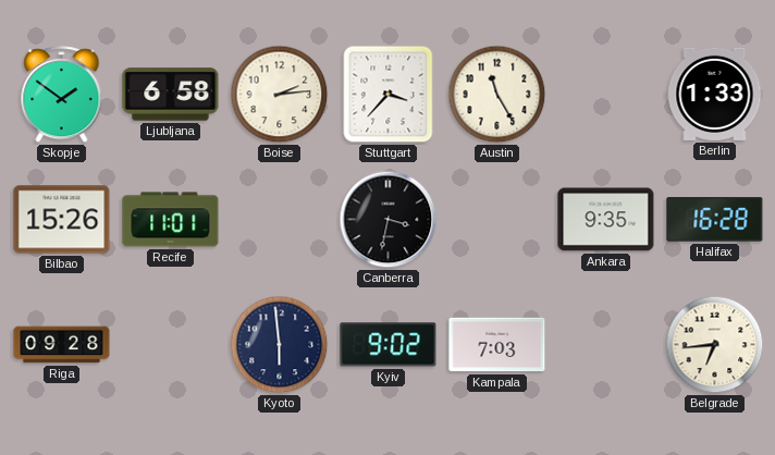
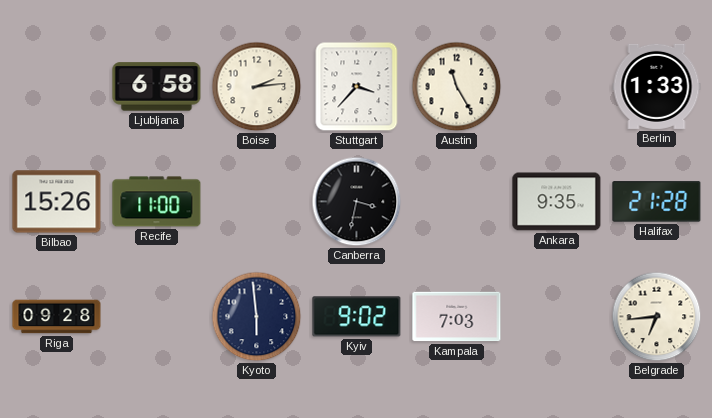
Skopje: 1:51 -> none (62, 95)
Recife: 11:01 -> 11:00 (157, 202)
Halifax: 16:28 -> 21:28 (657, 202)
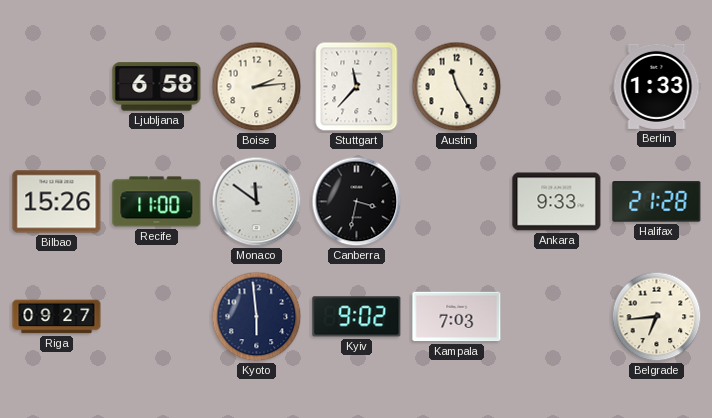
Stuttgart: 3:37 -> 11:37 (357, 87)
Monaco: none -> 11:51 (257, 202)
Ankara: 9:35 -> 9:33 (557, 202)
Riga: 09:28 -> 09:27 (57, 317)
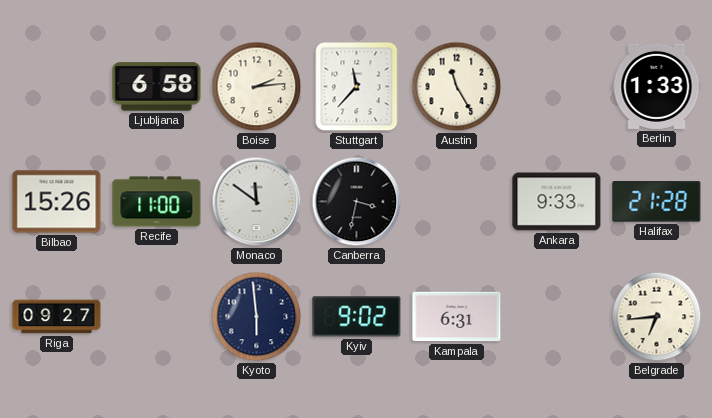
Kampala: 7:03 -> 6:31 (457, 317)
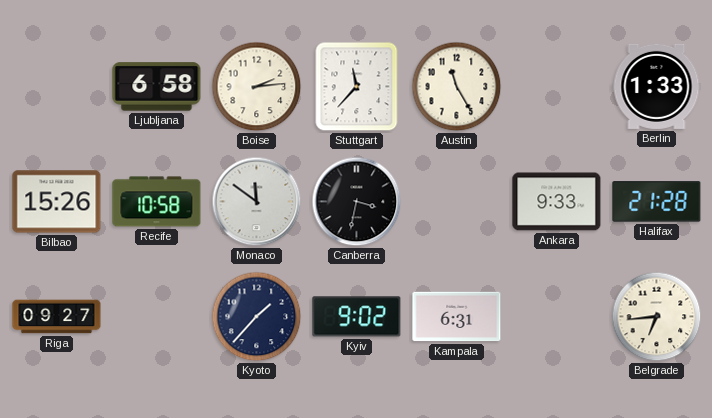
Recife: 11:00 -> 10:58 (157, 202)
Kyoto: 5:59 -> 1:37 (257, 317)
